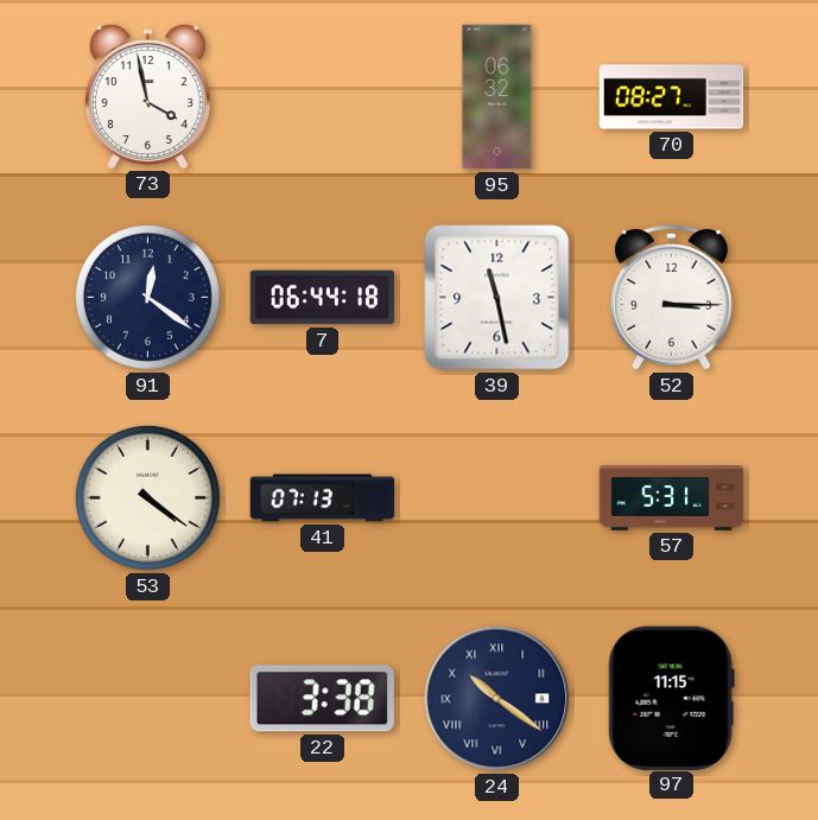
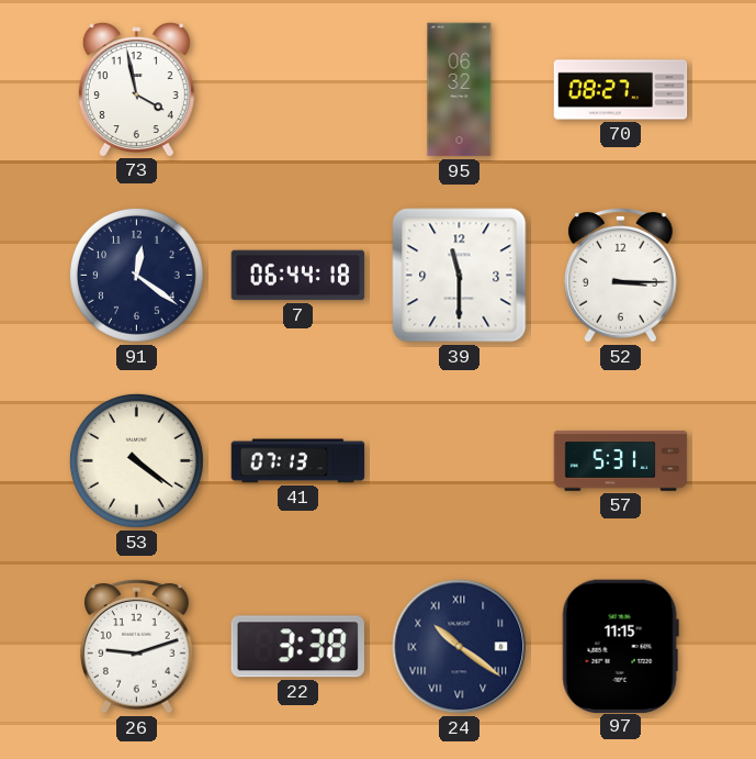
39: 11:28 -> 11:30 (460, 276)
26: none -> 9:12 (137, 647)
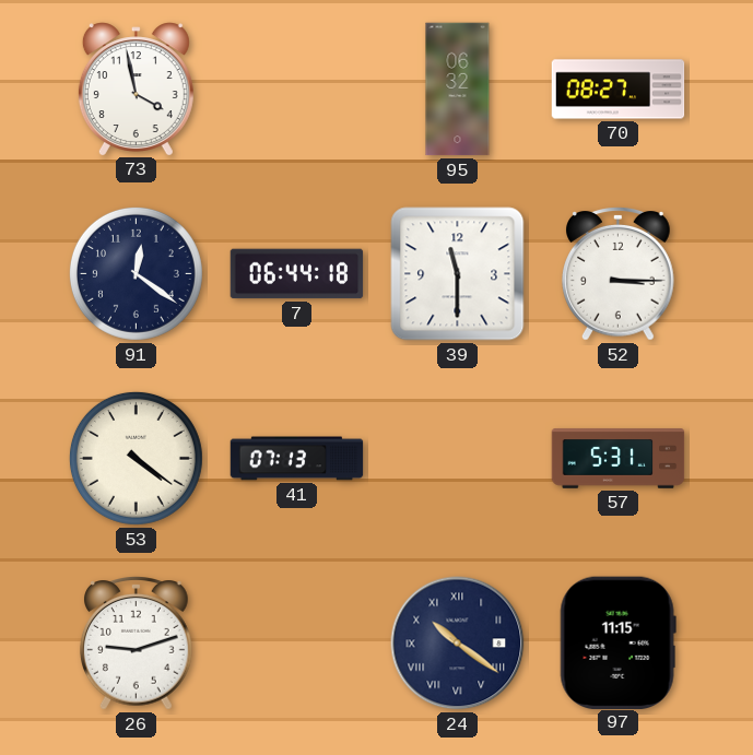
22: 3:38 -> none (297, 647)
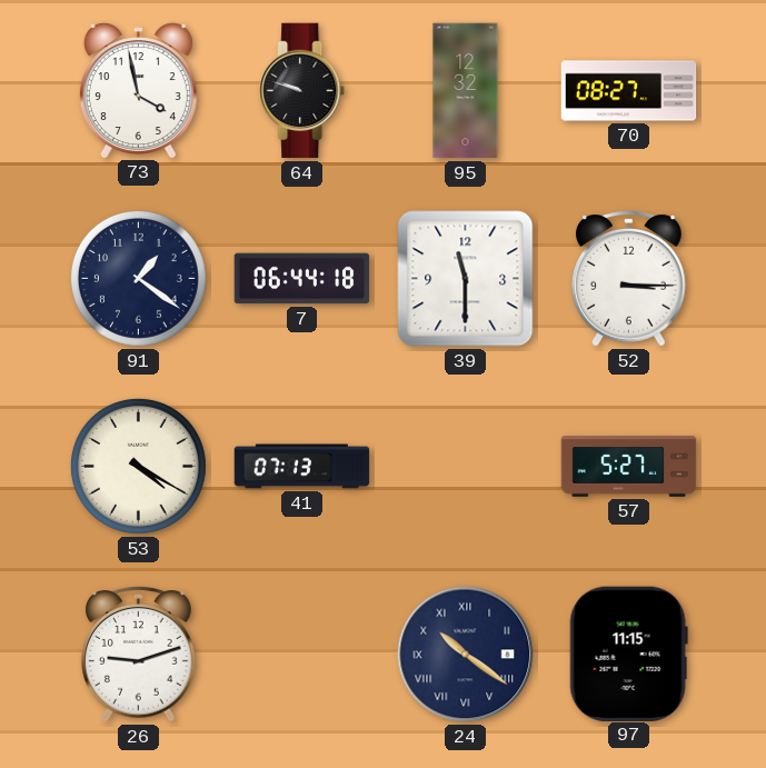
64: none -> 9:48 (302, 91)
95: 06:32 -> 12:32 (466, 91)
91: 12:21 -> 1:21 (138, 278)
53: 4:21 -> 4:20 (138, 466)
57: 5:31 -> 5:27 (629, 467)
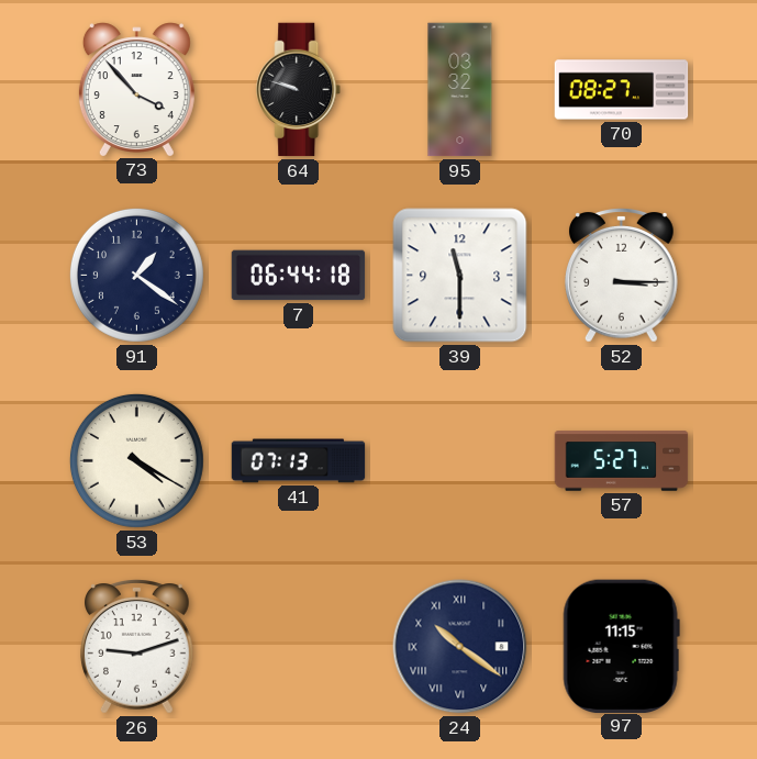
73: 3:58 -> 3:53 (136, 89)
95: 12:32 -> 03:32 (460, 90)
